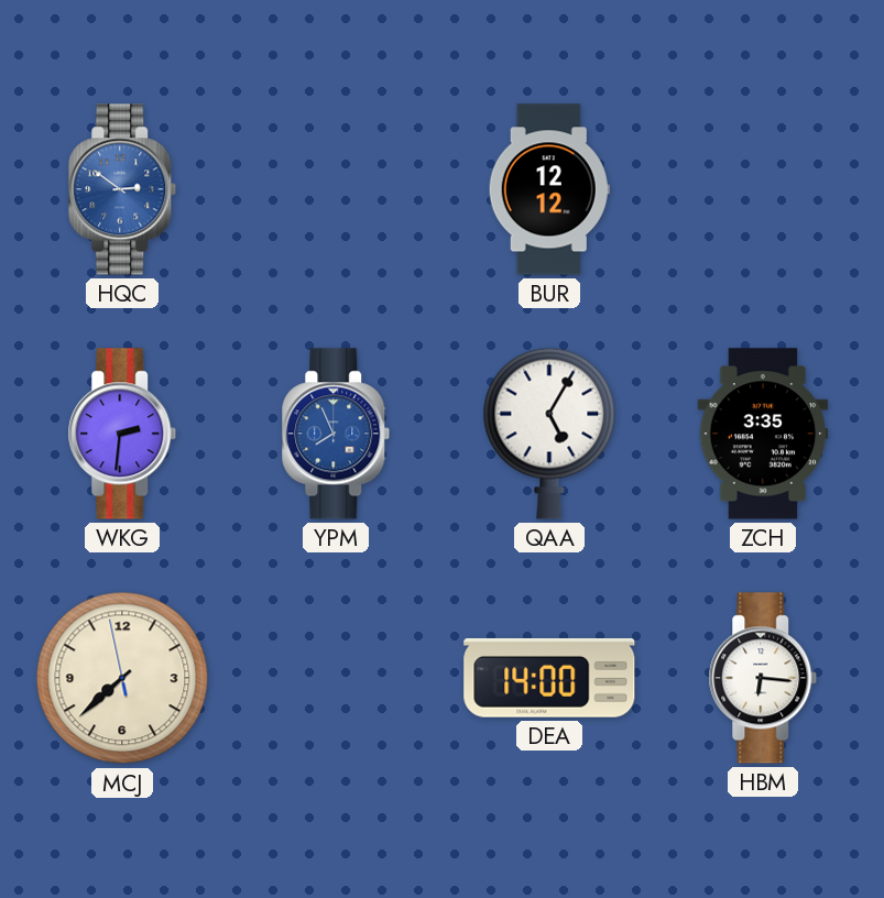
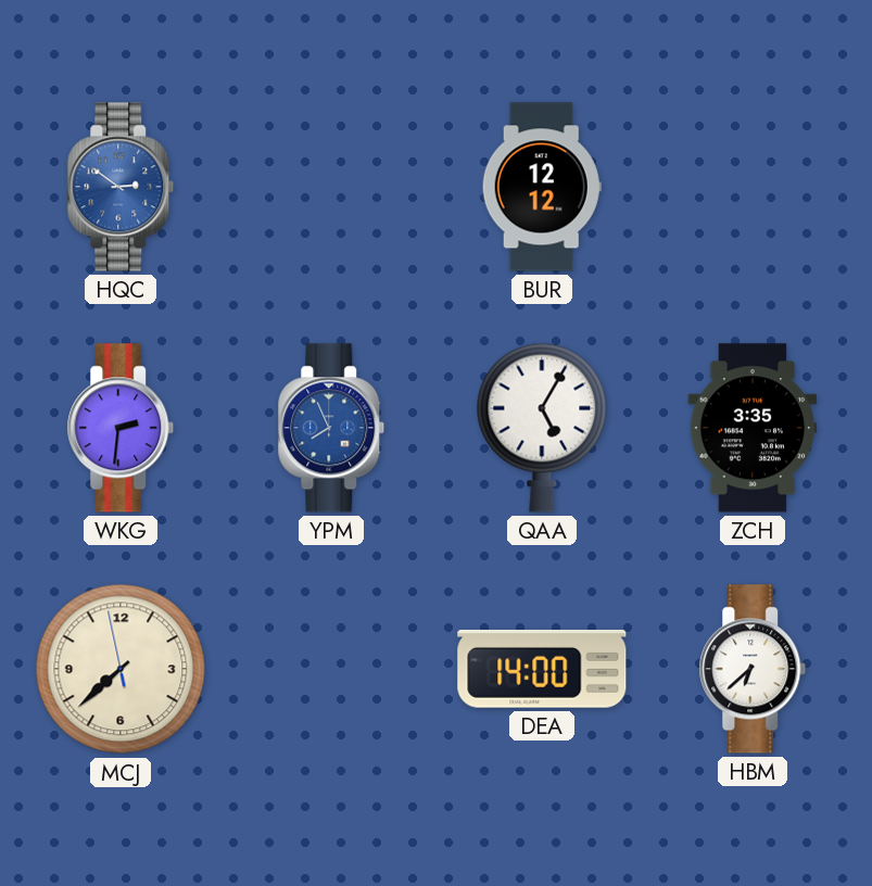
HBM: 6:16 -> 6:38 (753, 669)
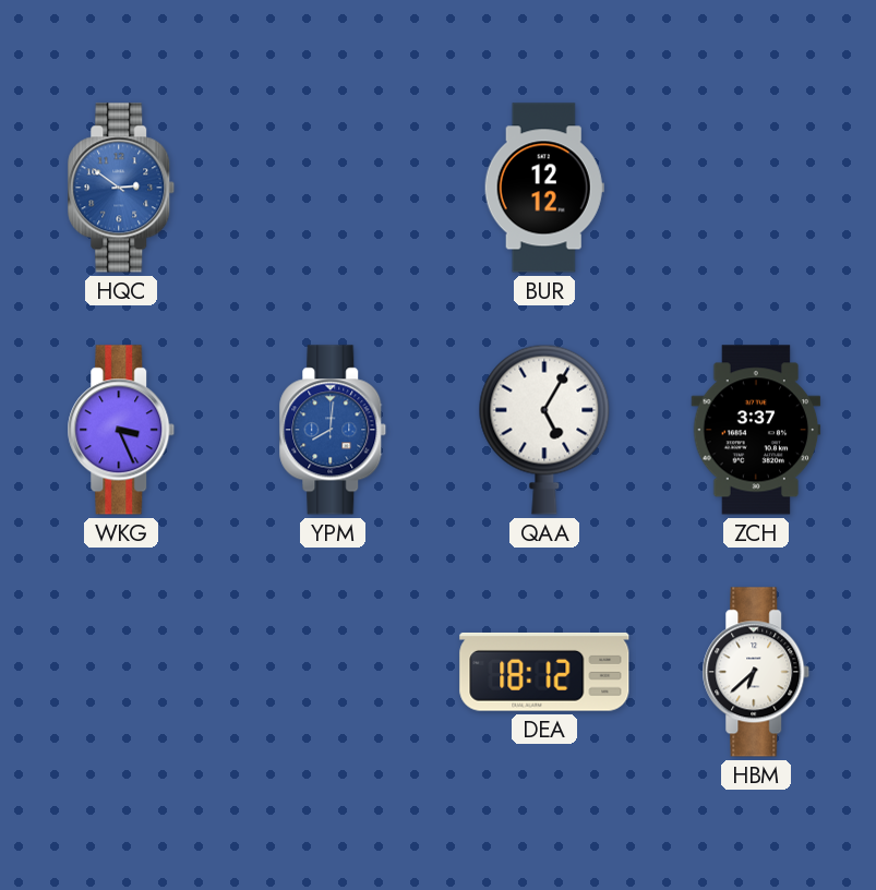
WKG: 2:31 -> 3:26 (121, 430)
YPM: 7:56 -> 8:01 (333, 430)
ZCH: 3:35 -> 3:37 (756, 430)
MCJ: 7:37 -> none (121, 669)
DEA: 14:00 -> 18:12 (544, 672)
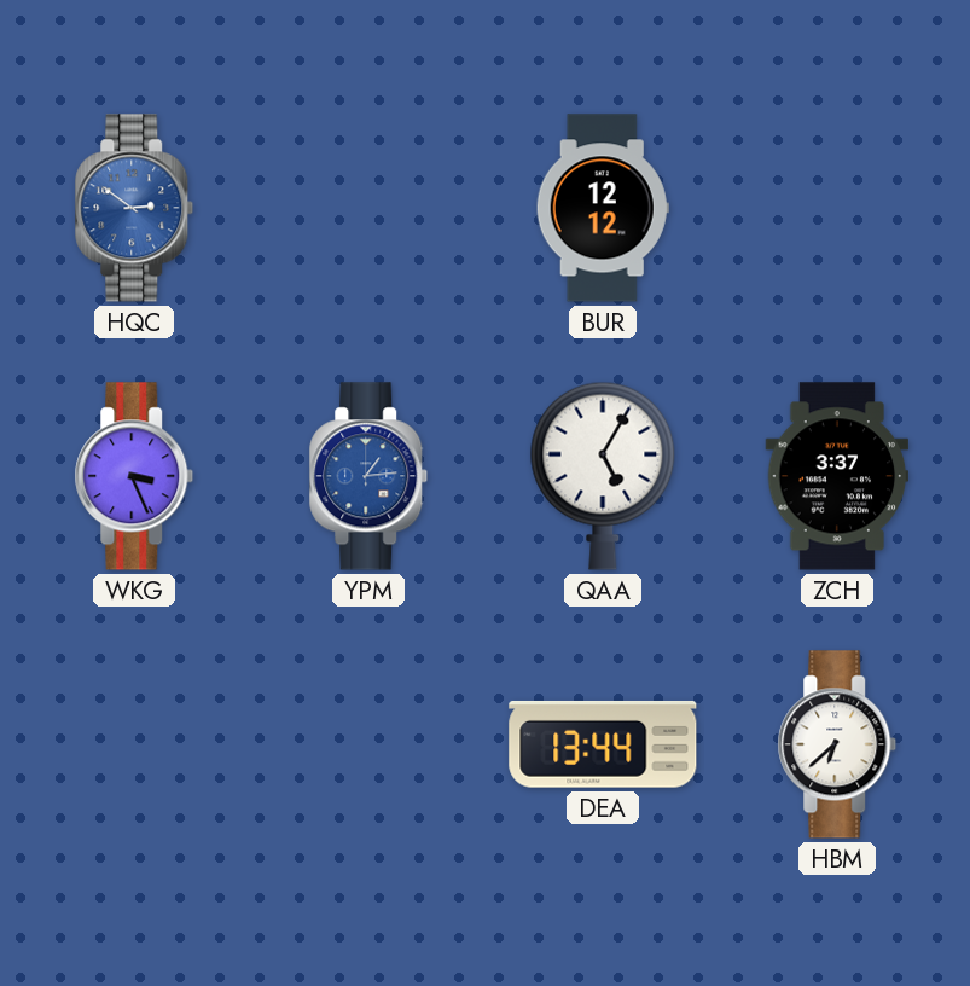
YPM: 8:01 -> 1:14 (368, 476)
DEA: 18:12 -> 13:44 (603, 744)
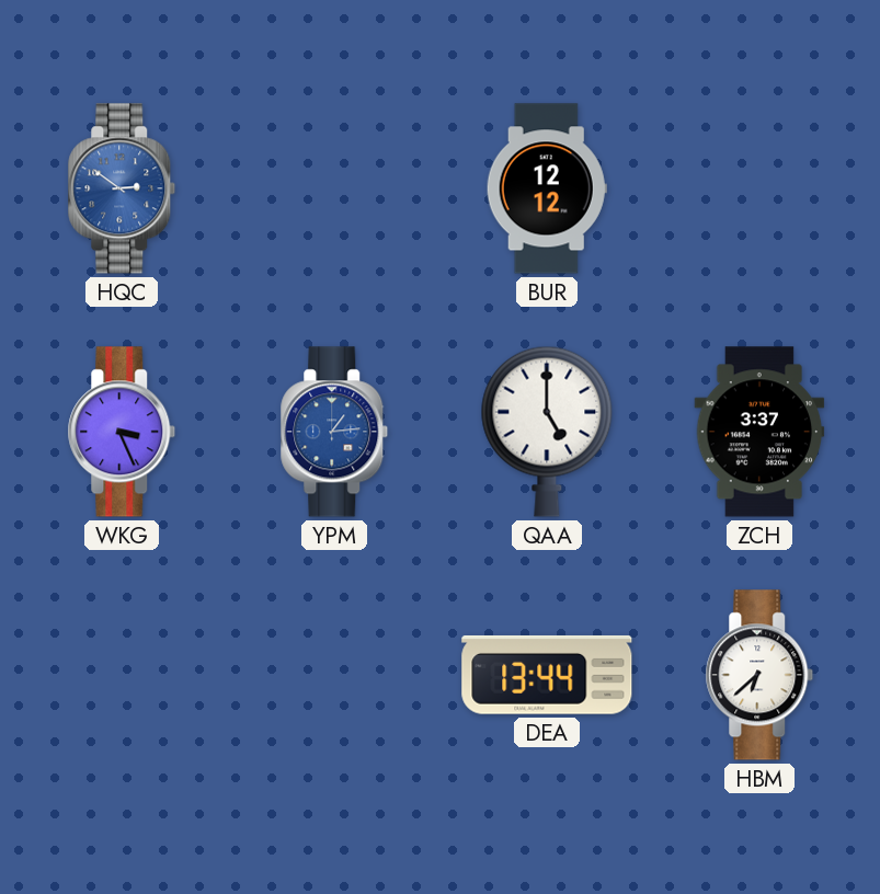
QAA: 5:05 -> 5:00 (547, 432)
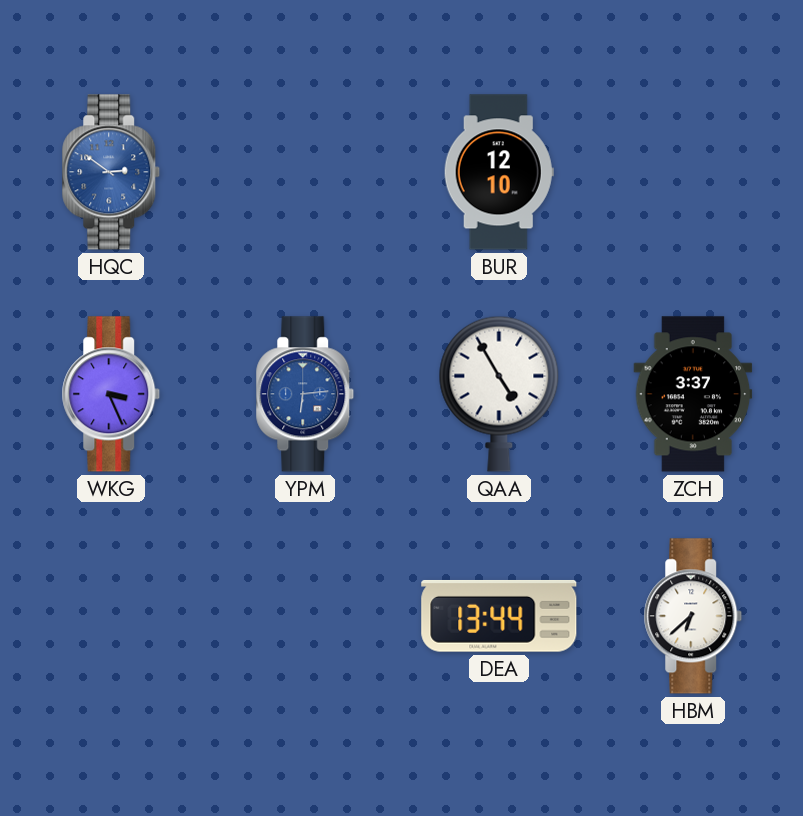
BUR: 12:12 -> 12:10 (499, 172)
YPM: 1:14 -> 6:14 (305, 394)
QAA: 5:00 -> 4:55 (499, 394)
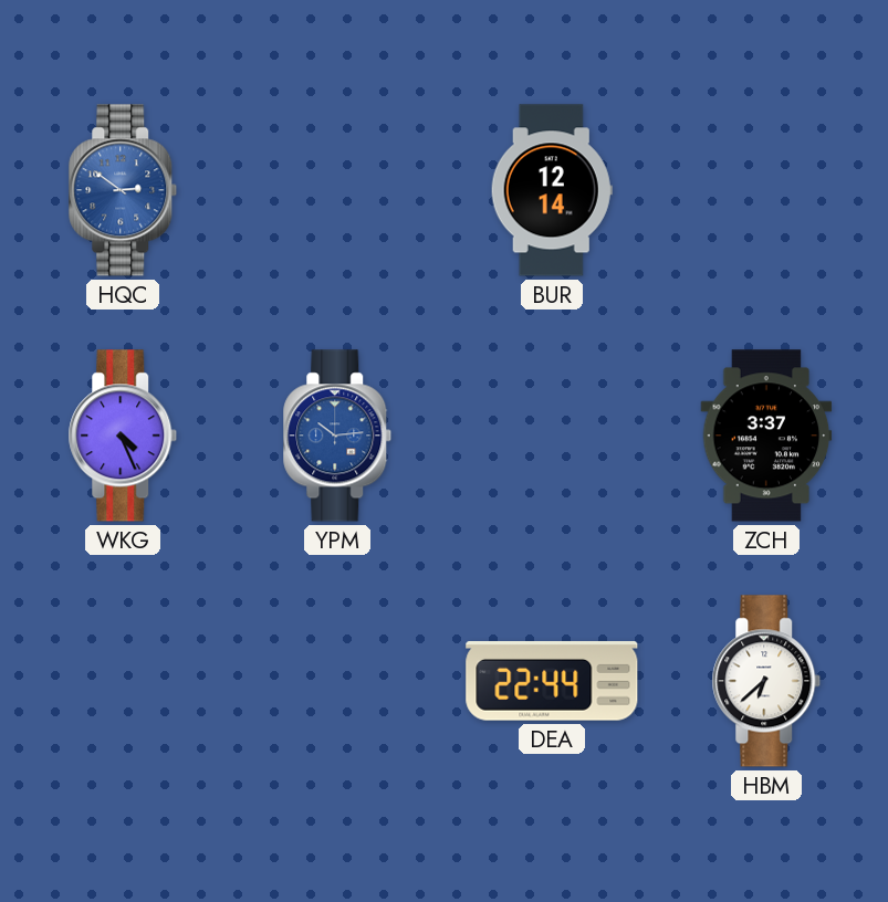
BUR: 12:10 -> 12:14 (552, 190)
WKG: 3:26 -> 4:26 (123, 436)
YPM: 6:14 -> 10:14 (337, 436)
QAA: 4:55 -> none (499, 394)
DEA: 13:44 -> 22:44 (552, 681)
